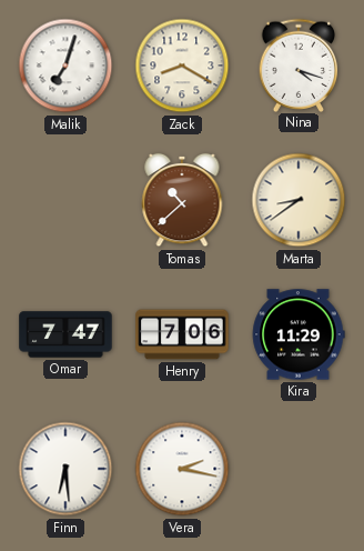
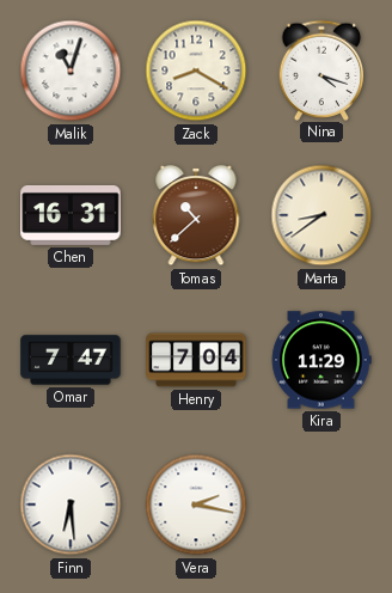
Malik: 7:03 -> 11:03 (71, 71)
Chen: none -> 16:31 (71, 215)
Henry: 7:06 -> 7:04 (196, 360)
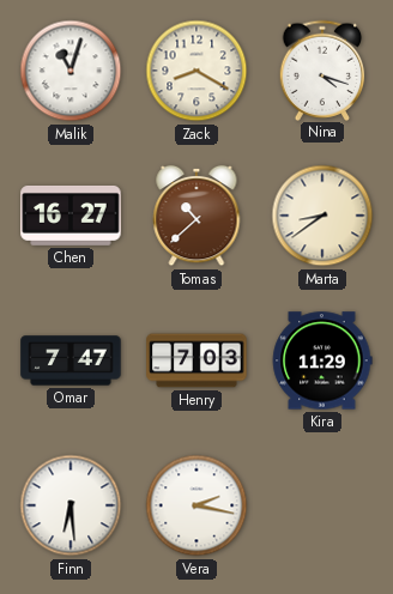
Chen: 16:31 -> 16:27 (71, 216)
Henry: 7:04 -> 7:03 (196, 360)
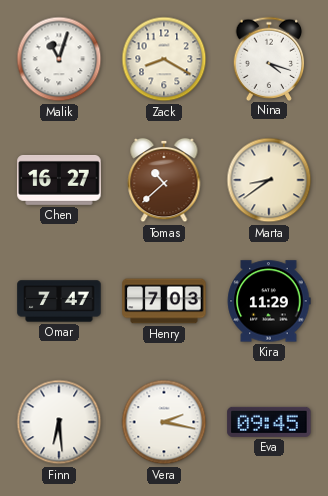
Eva: none -> 09:45 (269, 422)
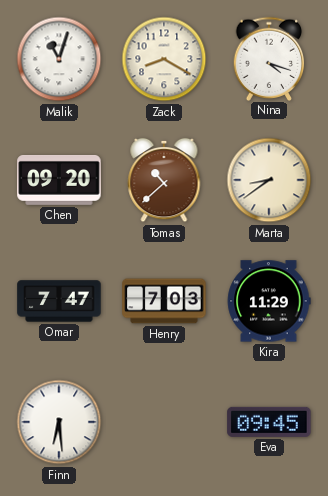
Chen: 16:27 -> 09:20 (59, 180)
Vera: 2:17 -> none (164, 422)
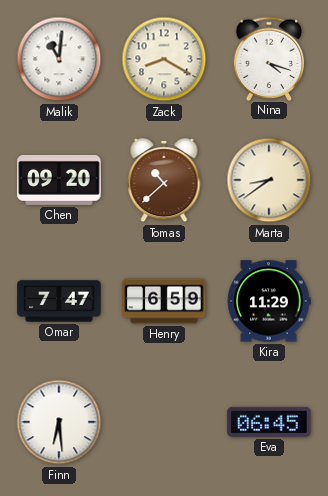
Malik: 11:03 -> 11:01 (59, 59)
Henry: 7:03 -> 6:59 (164, 301)
Eva: 09:45 -> 06:45 (269, 422)
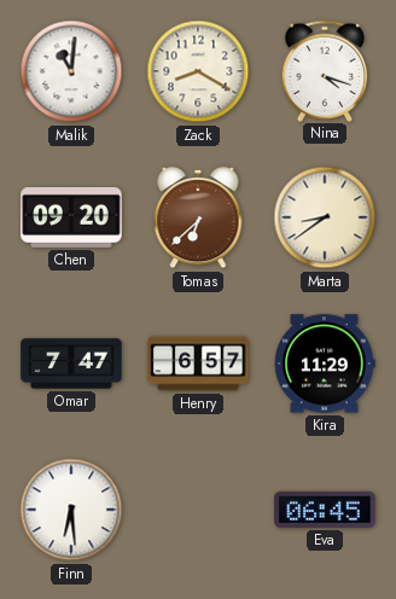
Tomas: 10:38 -> 6:38 (198, 217)
Henry: 6:59 -> 6:57 (198, 364)
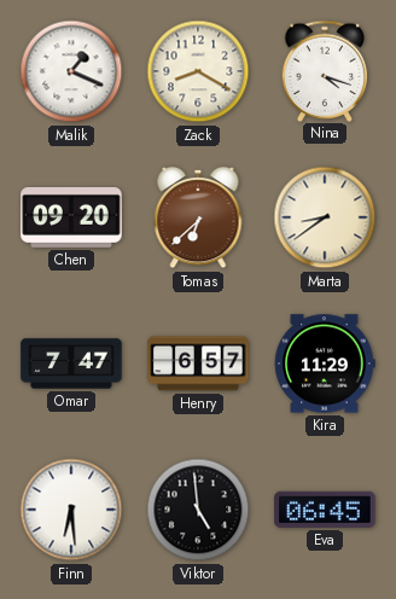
Malik: 11:01 -> 1:19 (71, 71)
Viktor: none -> 4:59 (198, 510)
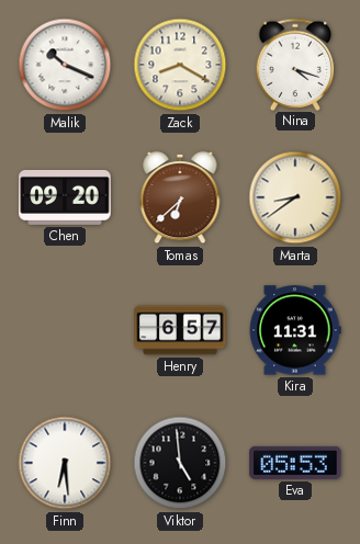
Malik: 1:19 -> 10:19 (65, 65)
Omar: 7:47 -> none (71, 364)
Kira: 11:29 -> 11:31 (295, 330)
Eva: 06:45 -> 05:53 (295, 463)
